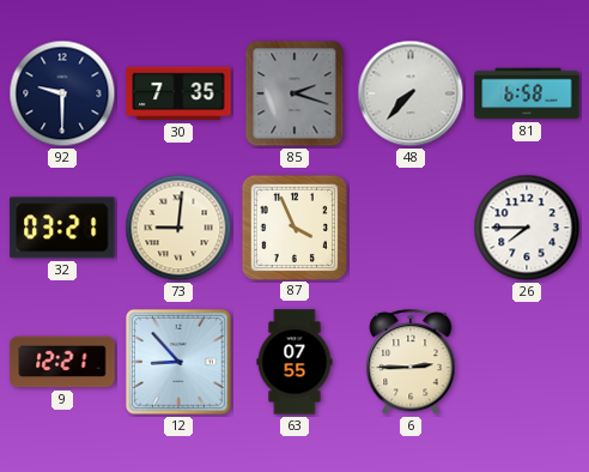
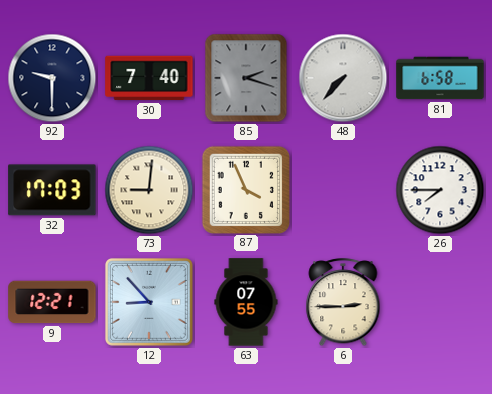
30: 7:35 -> 7:40 (149, 78)
32: 03:21 -> 17:03 (52, 190)
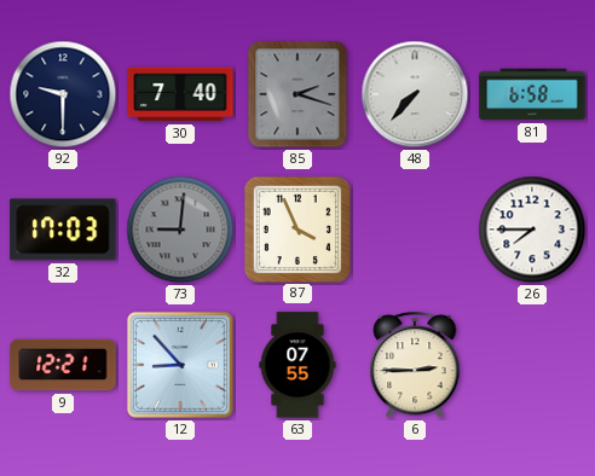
73 dial: cream -> grey (180, 230)
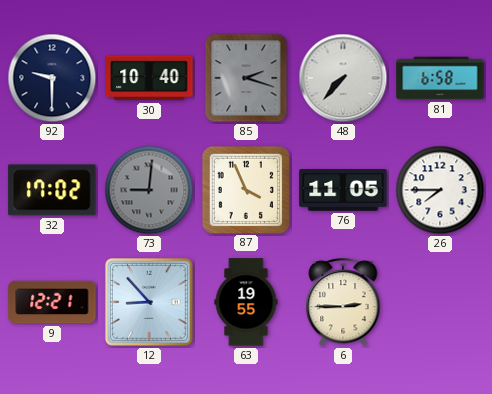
30: 7:40 -> 10:40 (149, 78)
32: 17:03 -> 17:02 (52, 190)
76: none -> 11:05 (343, 190)
63: 07:55 -> 19:55 (246, 302)
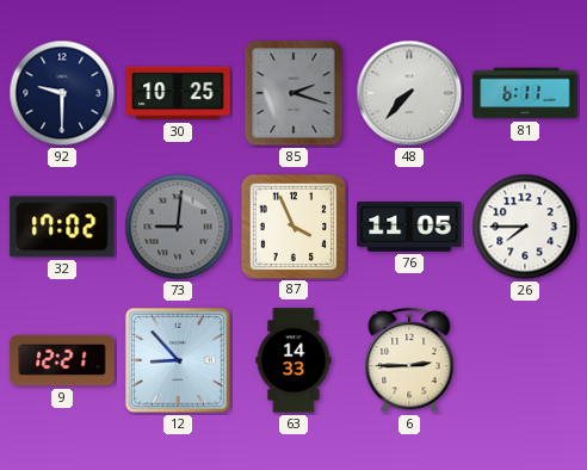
30: 10:40 -> 10:25 (178, 93)
81: 6:58 -> 6:11 (525, 93)
63: 19:55 -> 14:33 (293, 360)
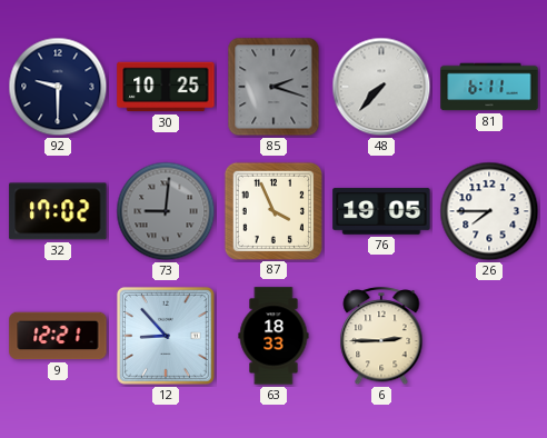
76: 11:05 -> 19:05 (381, 211)
63: 14:33 -> 18:33 (273, 336)
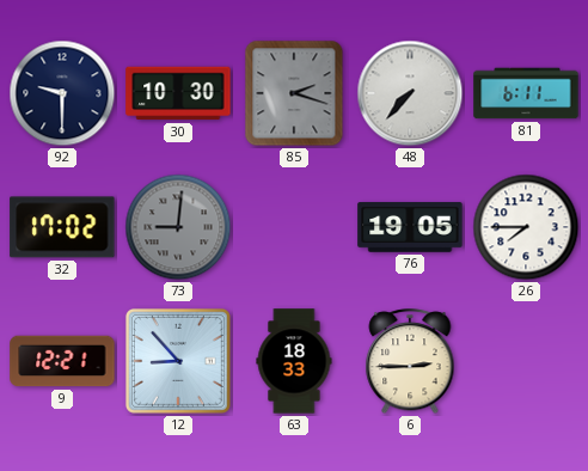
30: 10:25 -> 10:30 (178, 93)
87: 3:56 -> none (272, 210)
